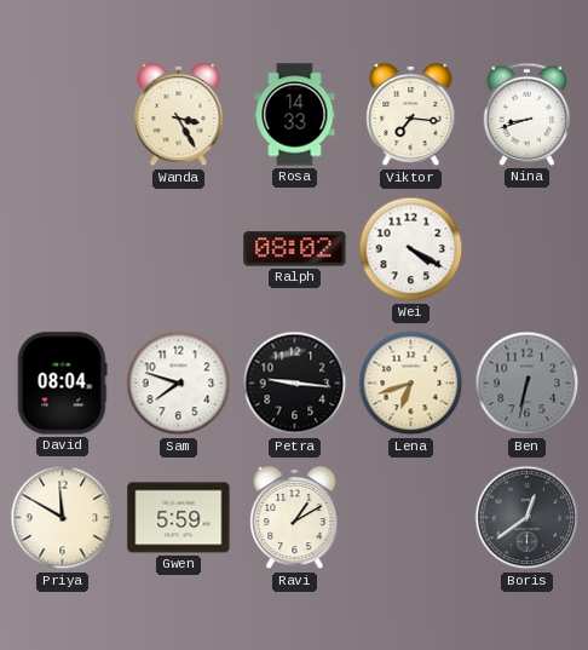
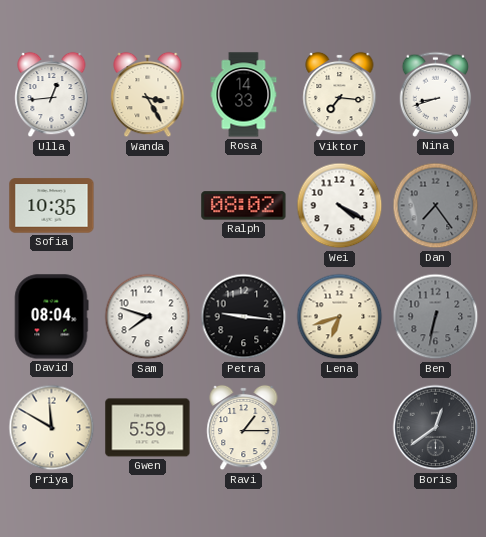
Ulla: none -> 12:44 (52, 95)
Sofia: none -> 10:35 (52, 206)
Dan: none -> 7:24 (436, 206)
Ravi: 1:10 -> 1:15 (244, 428)
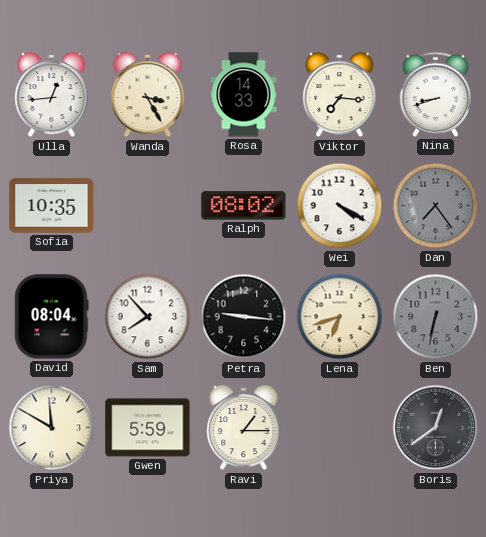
Sam: 7:48 -> 7:53 (148, 317)
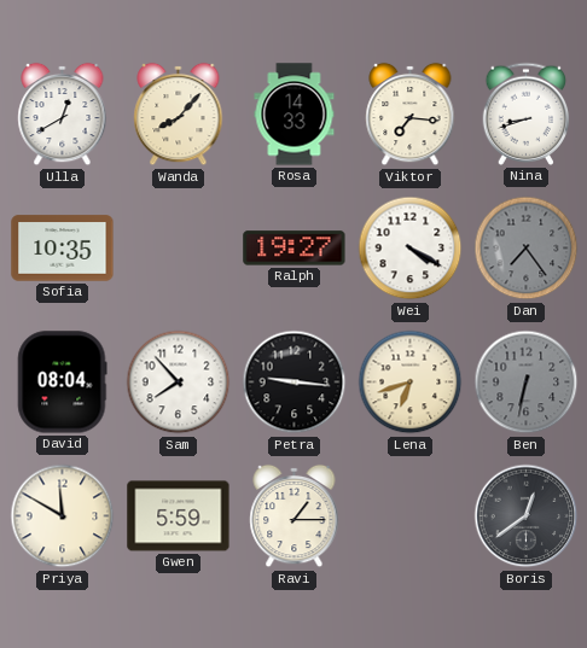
Ulla: 12:44 -> 12:40 (63, 115)
Wanda: 3:25 -> 8:07 (179, 115)
Ralph: 08:02 -> 19:27 (295, 249)
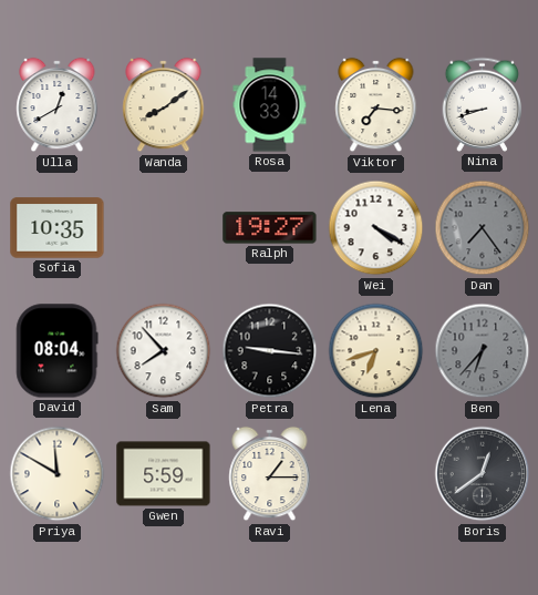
Wanda: 8:07 -> 8:09 (164, 105)
Ben: 6:32 -> 6:37 (483, 351)
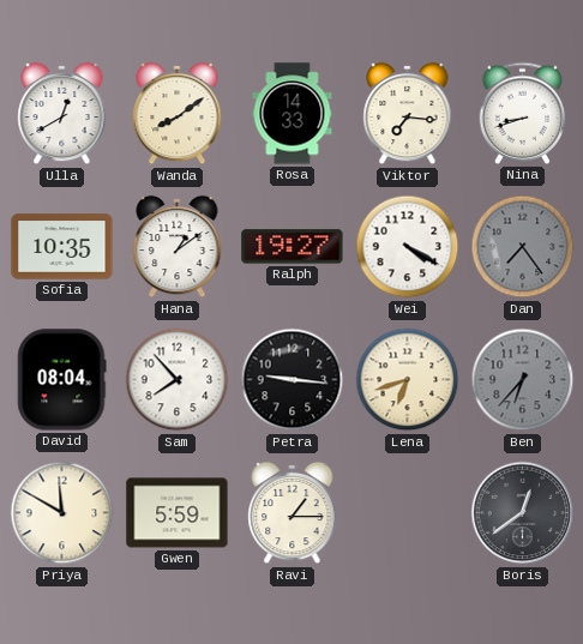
Hana: none -> 1:09 (178, 247)
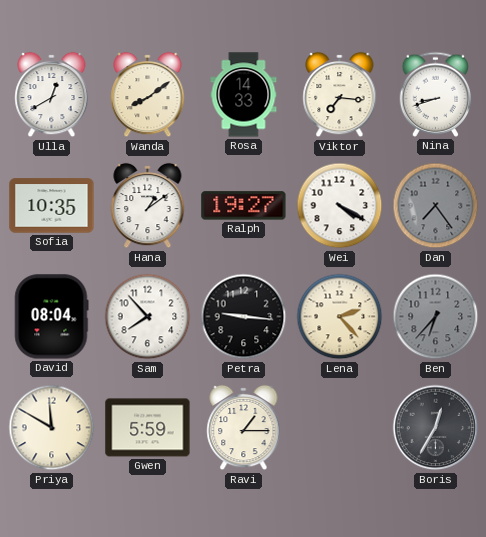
Lena: 6:42 -> 2:23 (340, 317)
Boris: 12:39 -> 12:35 (436, 428)
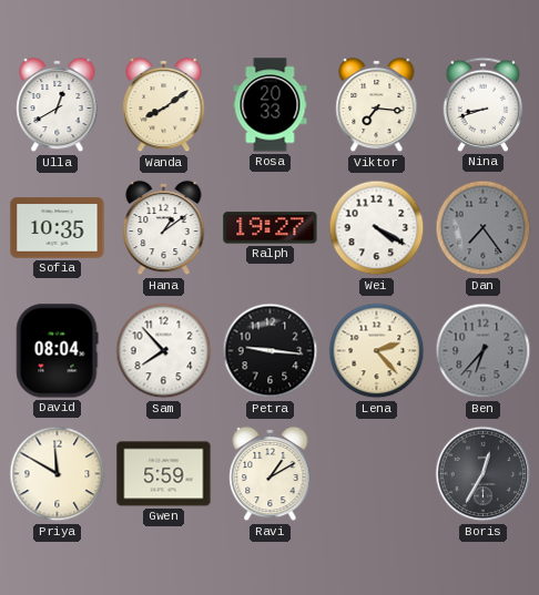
Rosa: 14:33 -> 20:33 (271, 105)
Ravi: 1:15 -> 1:10 (271, 474)
